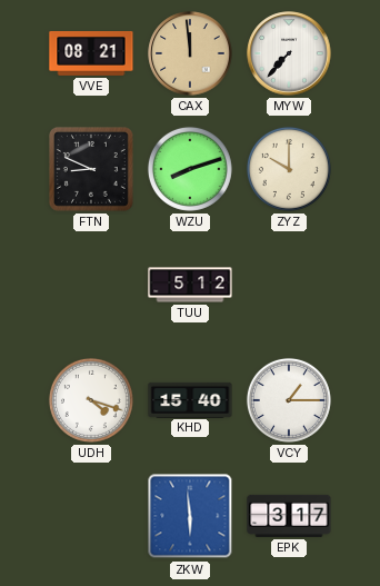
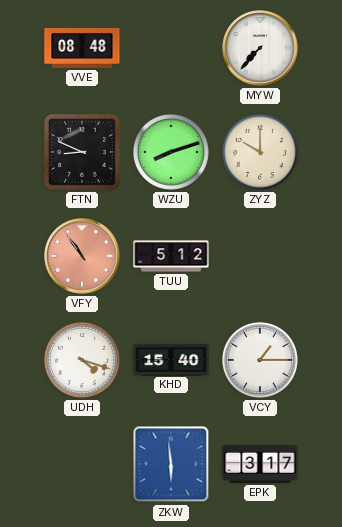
VVE: 08:21 -> 08:48 (82, 48)
CAX: 11:59 -> none (190, 53)
VFY: none -> 10:54 (82, 256)
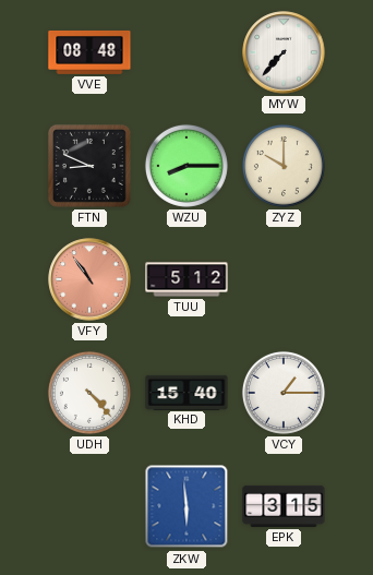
WZU: 8:12 -> 8:15 (186, 166)
UDH: 4:18 -> 4:23 (89, 393)
EPK: 3:17 -> 3:15 (284, 506)
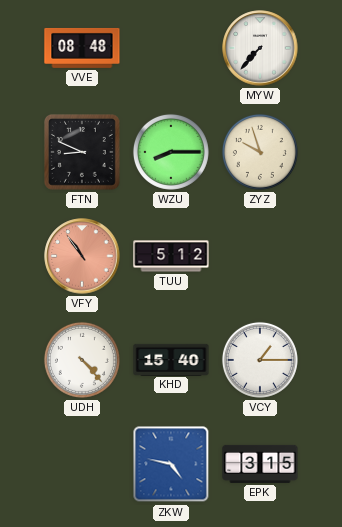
ZYZ: 10:00 -> 9:57 (260, 152)
ZKW: 5:59 -> 4:47 (171, 464)
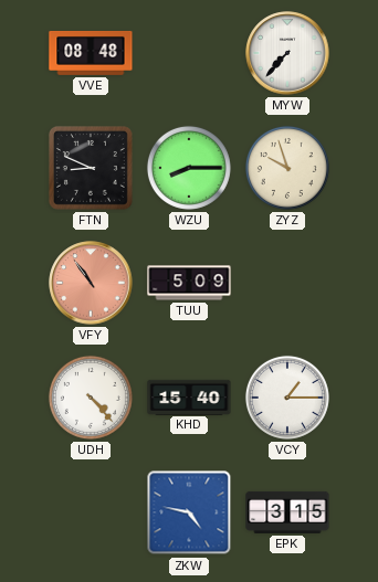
TUU: 5:12 -> 5:09 (189, 283)
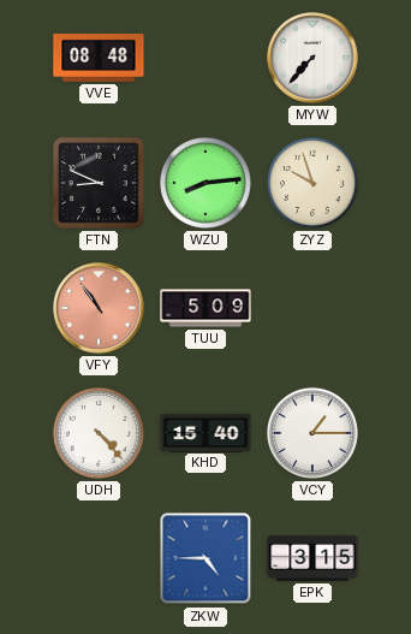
WZU: 8:15 -> 8:14 (205, 183)
ZKW: 4:47 -> 4:45 (205, 558)
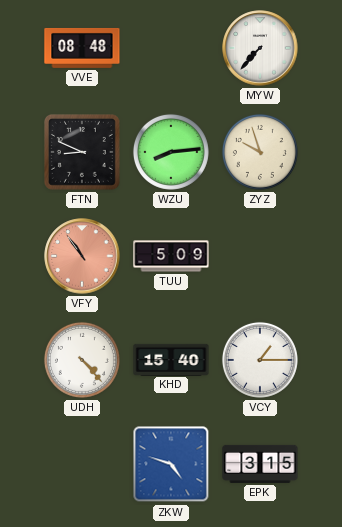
ZKW: 4:45 -> 4:48 (171, 464)
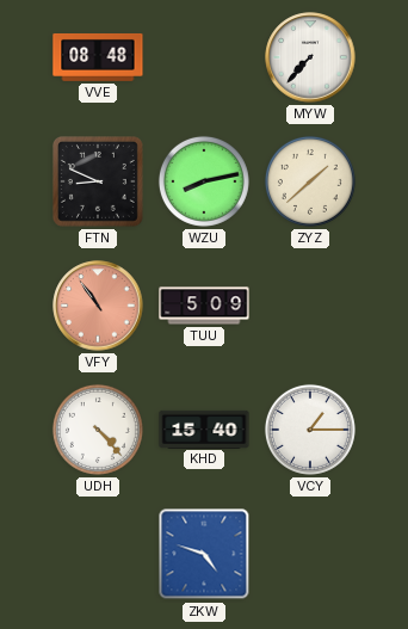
WZU: 8:14 -> 8:13 (204, 181)
ZYZ: 9:57 -> 1:38 (310, 181)
EPK: 3:15 -> none (260, 464)
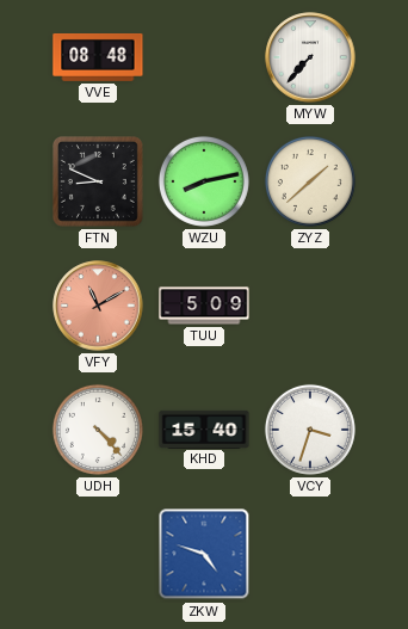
VFY: 10:54 -> 11:10 (98, 306)
VCY: 1:15 -> 3:33 (310, 430)
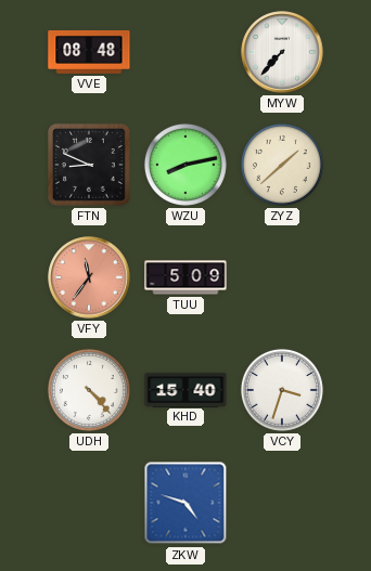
VFY: 11:10 -> 11:36 (89, 277)
